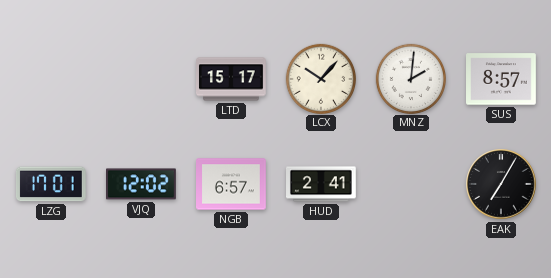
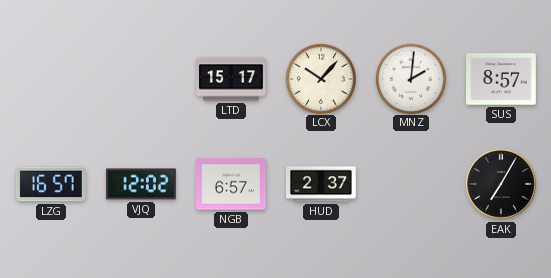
LZG: 17:01 -> 16:57 (51, 184)
HUD: 2:41 -> 2:37 (322, 184)
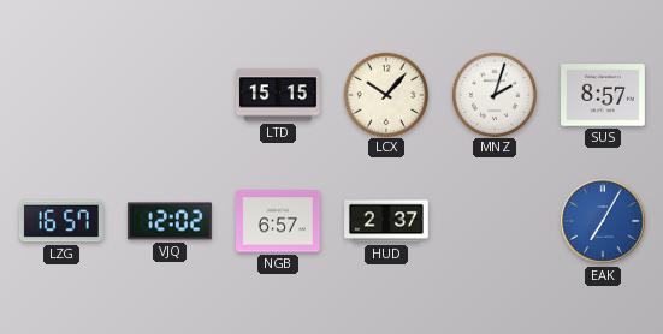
LTD: 15:17 -> 15:15 (279, 95)
MNZ: 2:01 -> 2:03 (493, 94)
EAK dial: black -> blue (603, 221)
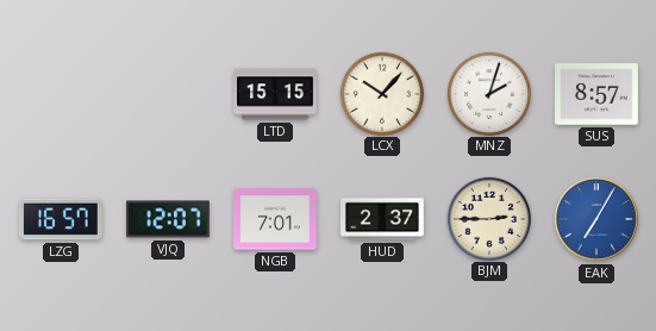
VJQ: 12:02 -> 12:07 (169, 219)
NGB: 6:57 -> 7:01 (276, 219)
BJM: none -> 2:45 (488, 218)
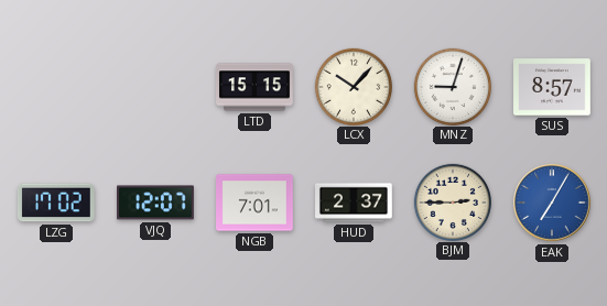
MNZ: 2:03 -> 9:03 (452, 86)
LZG: 16:57 -> 17:02 (56, 203)
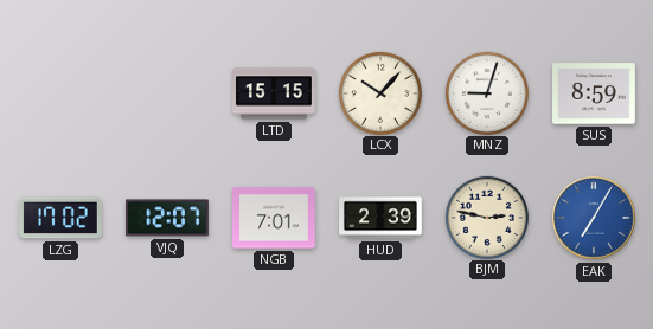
SUS: 8:57 -> 8:59 (595, 93)
HUD: 2:37 -> 2:39 (382, 218)
BJM: 2:45 -> 2:47 (486, 217)
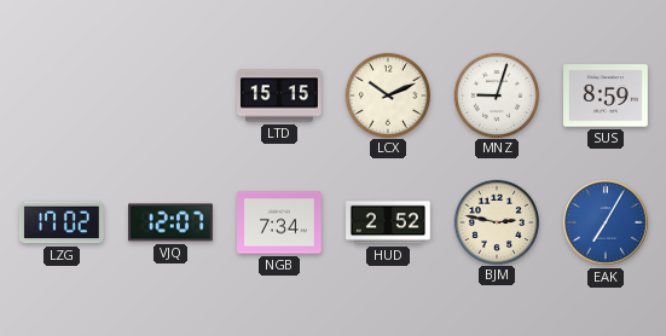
LCX: 10:07 -> 10:11 (387, 94)
NGB: 7:01 -> 7:34 (280, 222)
HUD: 2:39 -> 2:52 (389, 222)
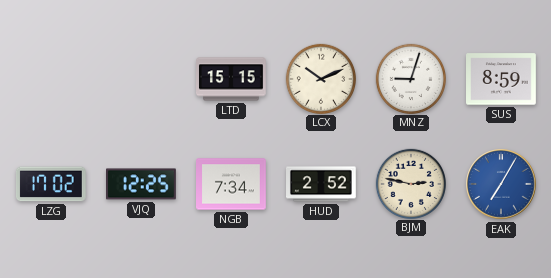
VJQ: 12:07 -> 12:25 (142, 184)
